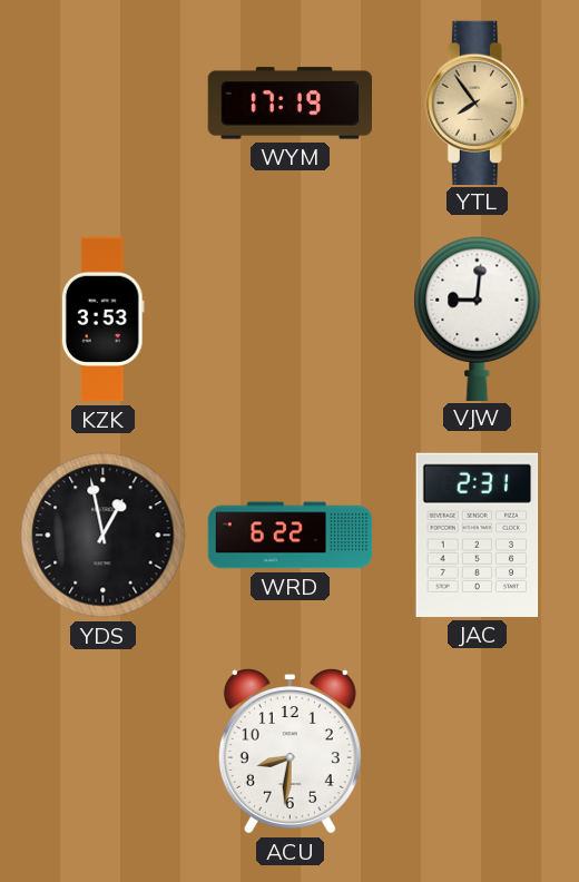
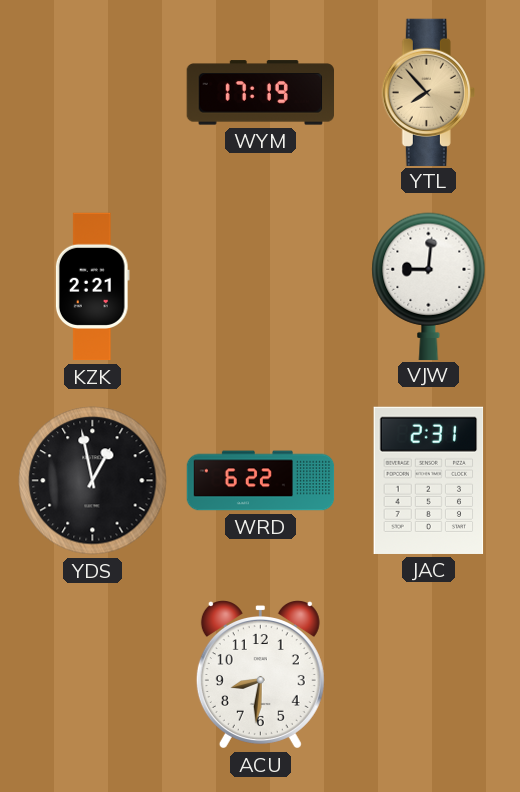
YTL: 7:54 -> 7:53 (428, 92)
KZK: 3:53 -> 2:21 (92, 287)
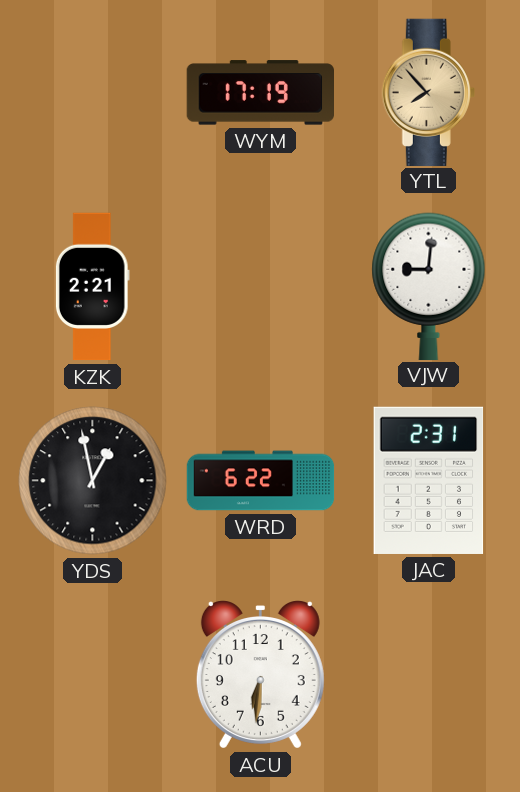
ACU: 8:31 -> 6:31 (260, 675)
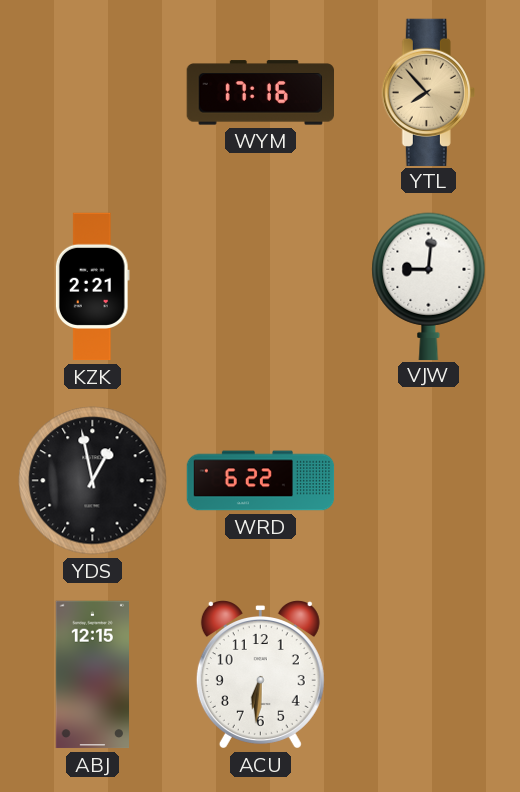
WYM: 17:19 -> 17:16 (260, 93)
JAC: 2:31 -> none (429, 480)
ABJ: none -> 12:15 (93, 675)
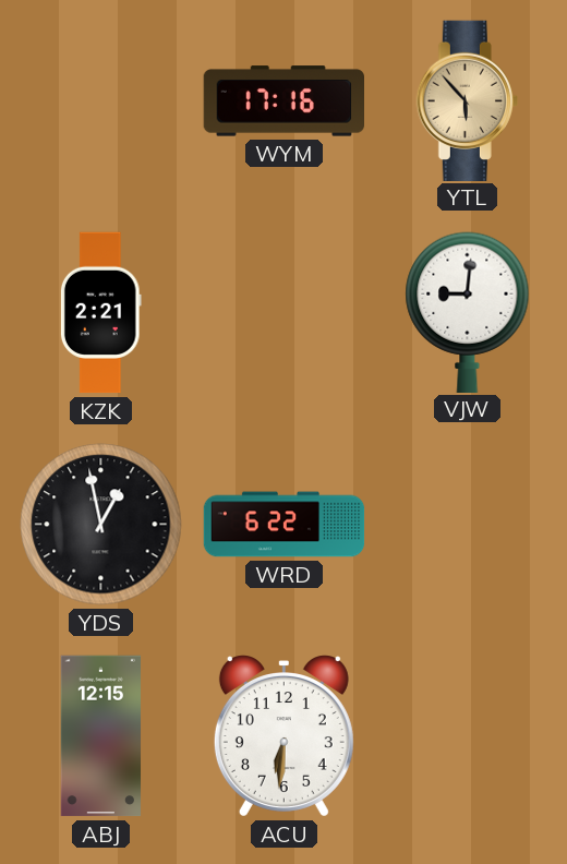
YTL: 7:53 -> 5:53 (467, 100)
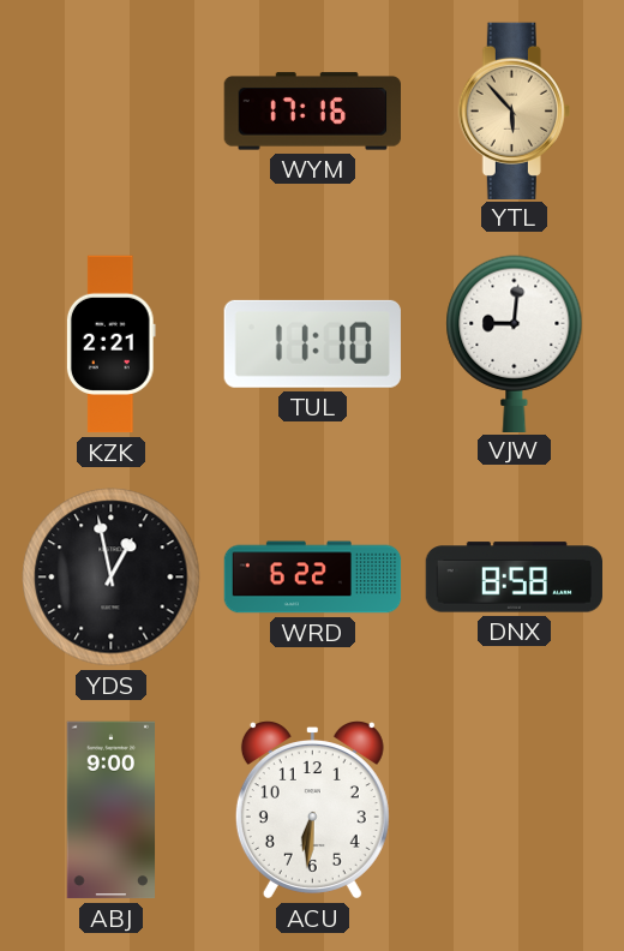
TUL: none -> 11:10 (312, 343)
DNX: none -> 8:58 (514, 578)
ABJ: 12:15 -> 9:00 (112, 811)
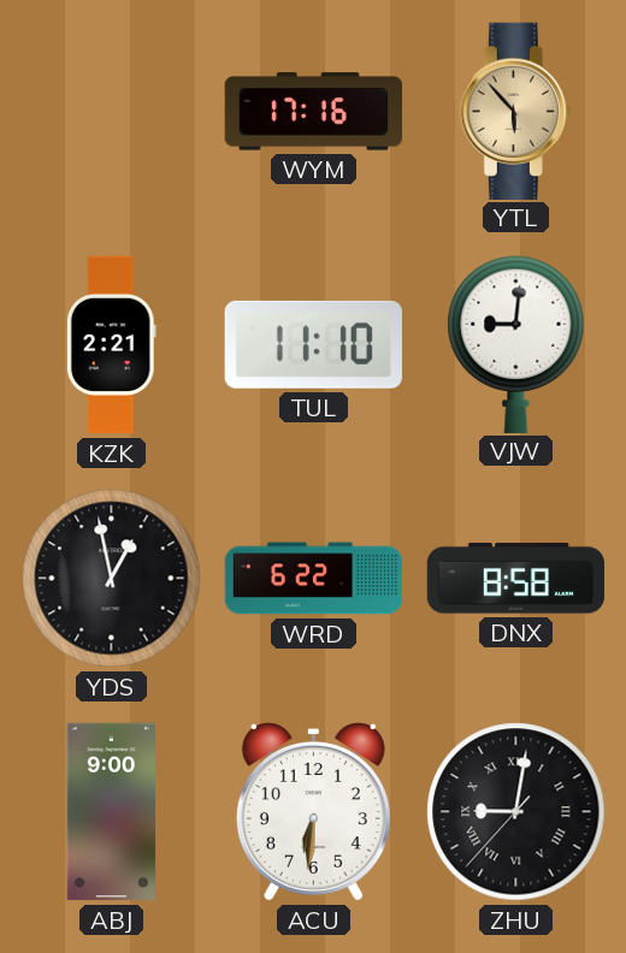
ZHU: none -> 9:01 (516, 812)
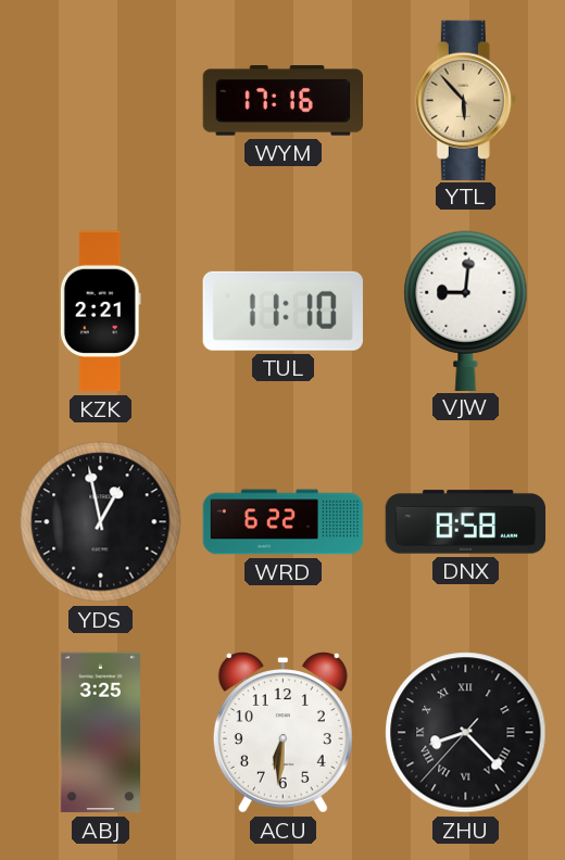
ABJ: 9:00 -> 3:25 (101, 733)
ZHU: 9:01 -> 8:22 (466, 733)
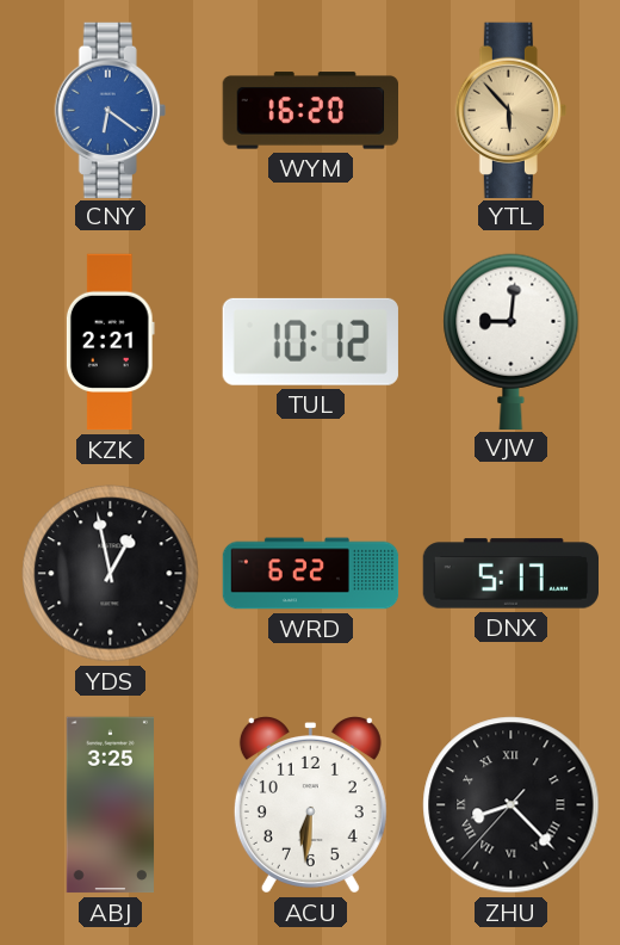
CNY: none -> 6:21 (110, 110)
WYM: 17:16 -> 16:20 (310, 111)
TUL: 11:10 -> 10:12 (310, 341)
DNX: 8:58 -> 5:17 (510, 574)
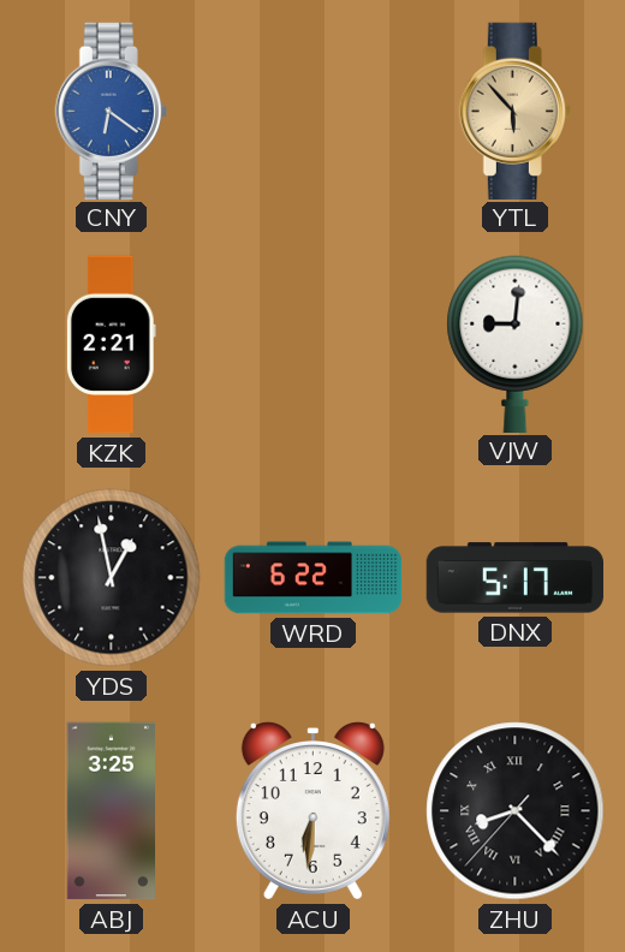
WYM: 16:20 -> none (310, 111)
TUL: 10:12 -> none (310, 341)
